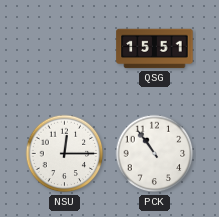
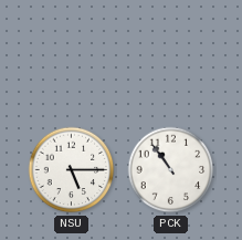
QSG: 15:51 -> none (155, 49)
NSU: 12:15 -> 5:15 (72, 170)
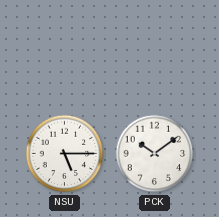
PCK: 10:54 -> 10:09 (155, 154)
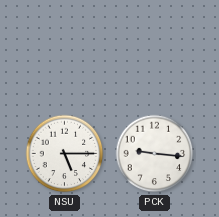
PCK: 10:09 -> 9:16 (155, 154)
